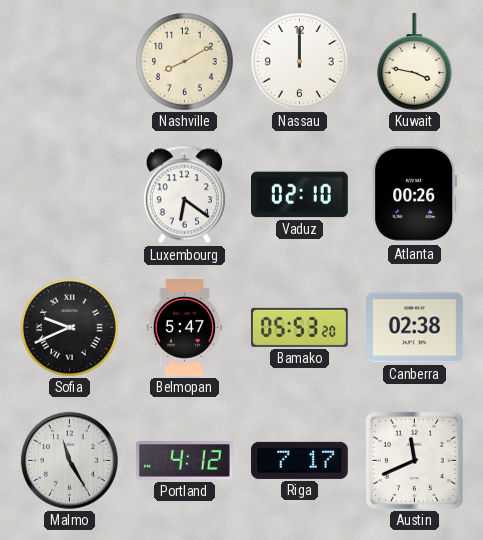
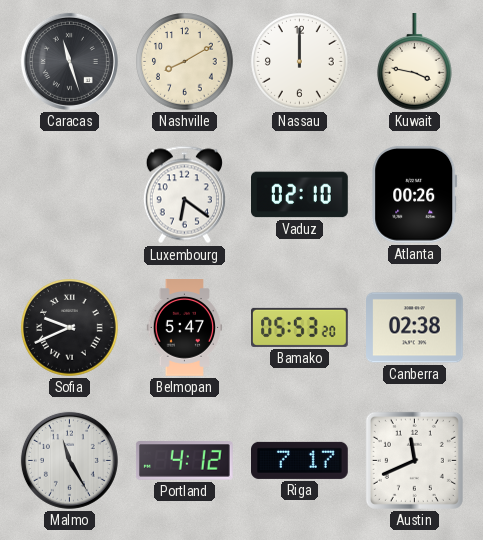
Caracas: none -> 11:27 (69, 61)
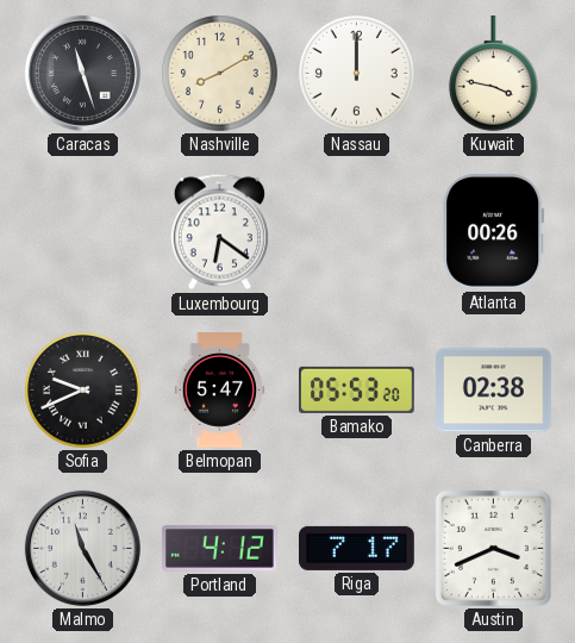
Vaduz: 02:10 -> none (300, 195)
Austin: 11:41 -> 3:41 (493, 548)
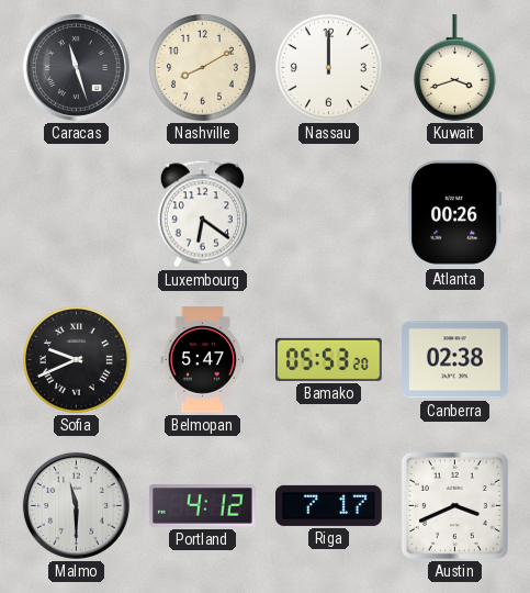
Kuwait: 3:47 -> 3:42 (454, 68)
Malmo: 11:25 -> 11:30 (76, 505)
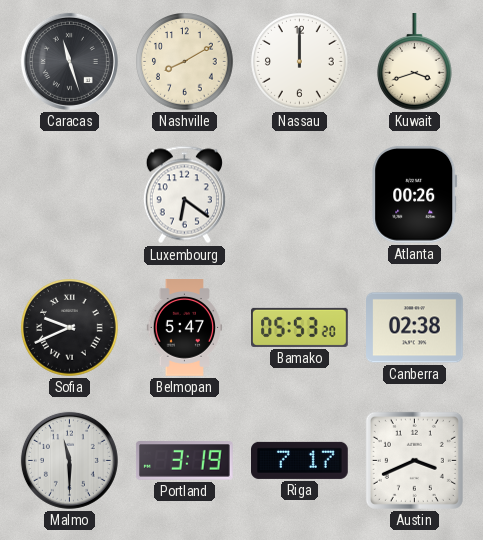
Portland: 4:12 -> 3:19 (184, 461)
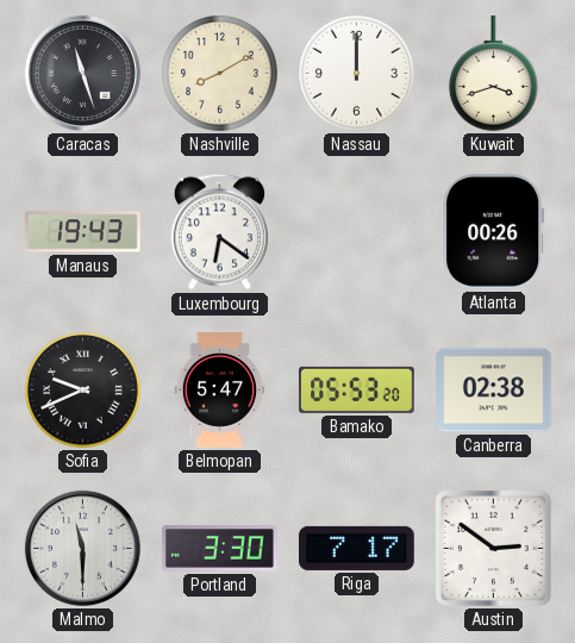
Manaus: none -> 19:43 (83, 232)
Portland: 3:19 -> 3:30 (219, 549)
Austin: 3:41 -> 2:51 (493, 548)
